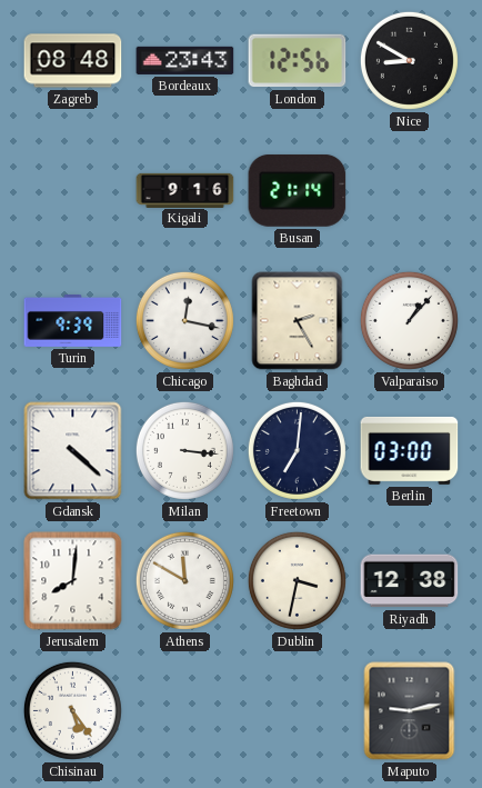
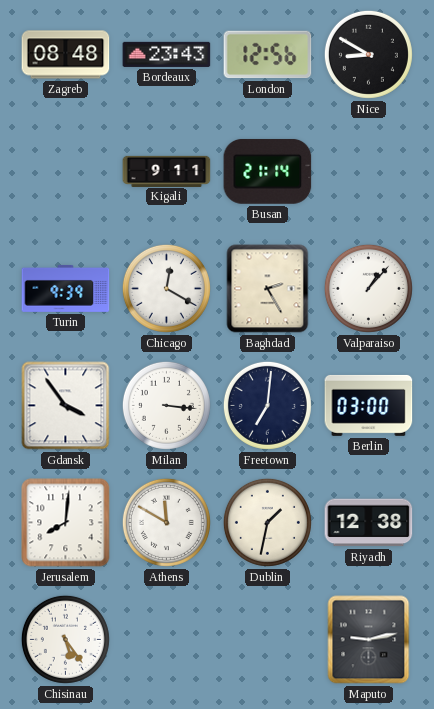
Kigali: 9:16 -> 9:11 (167, 171)
Chicago: 12:17 -> 12:20 (166, 288)
Gdansk: 4:22 -> 3:54 (66, 406)
Dublin: 3:32 -> 1:32 (267, 522)
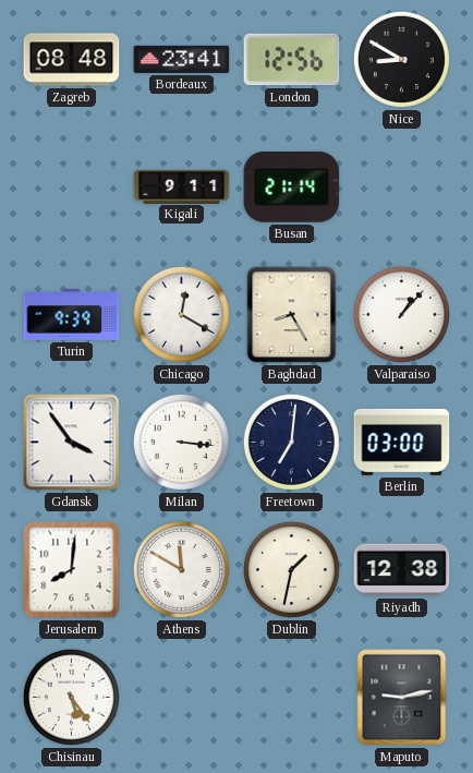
Bordeaux: 23:43 -> 23:41 (182, 59)
Baghdad: 2:25 -> 8:25 (292, 315)
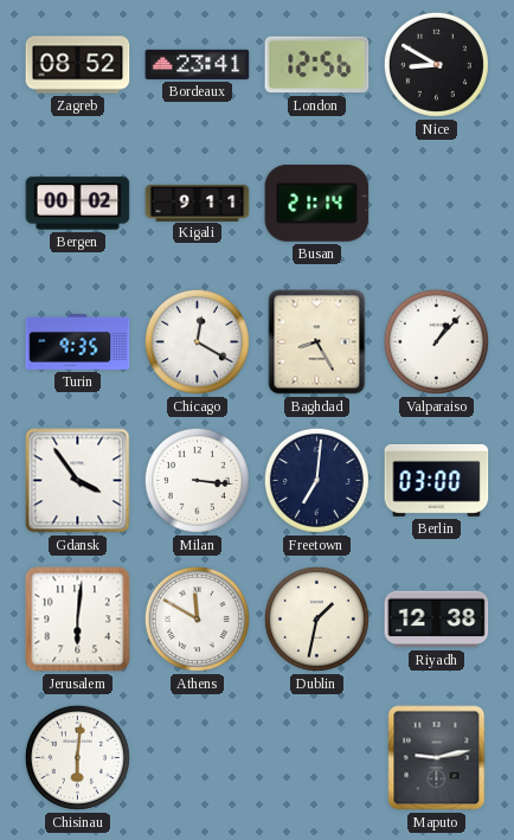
Zagreb: 08:48 -> 08:52 (78, 65)
Bergen: none -> 00:02 (78, 204)
Turin: 9:39 -> 9:35 (78, 342)
Jerusalem: 8:01 -> 6:01 (78, 620)
Chisinau: 5:24 -> 6:01 (77, 757)
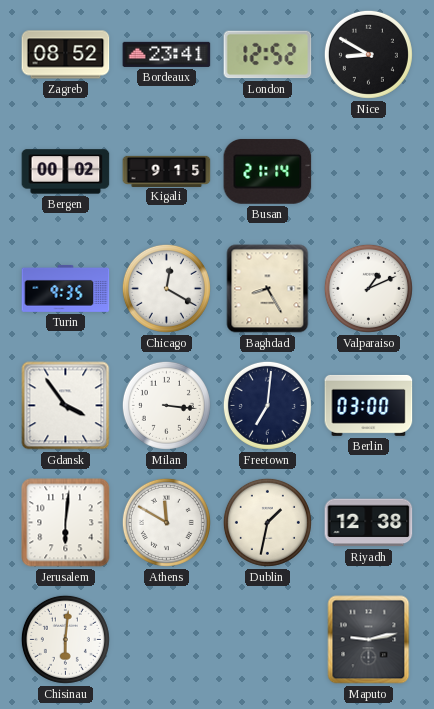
London: 12:56 -> 12:52 (268, 55)
Kigali: 9:11 -> 9:15 (167, 171)
Valparaiso: 1:07 -> 1:11 (368, 288)
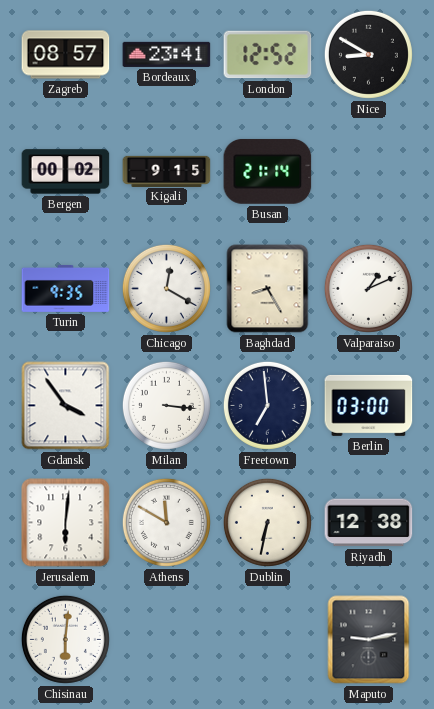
Zagreb: 08:52 -> 08:57 (66, 55)
Freetown: 7:01 -> 6:59 (267, 405)
Dublin: 1:32 -> 6:32 (267, 522)
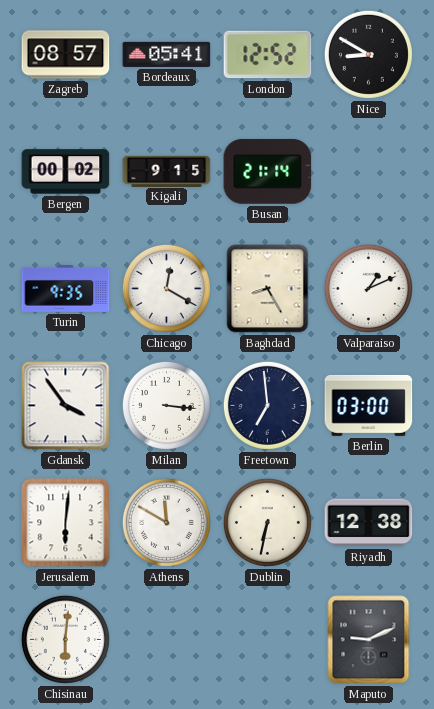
Bordeaux: 23:41 -> 05:41 (167, 54)
Maputo: 9:13 -> 9:11 (369, 640)
